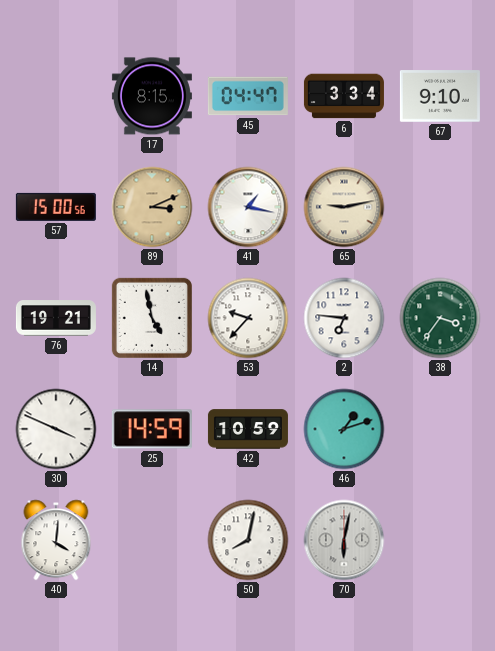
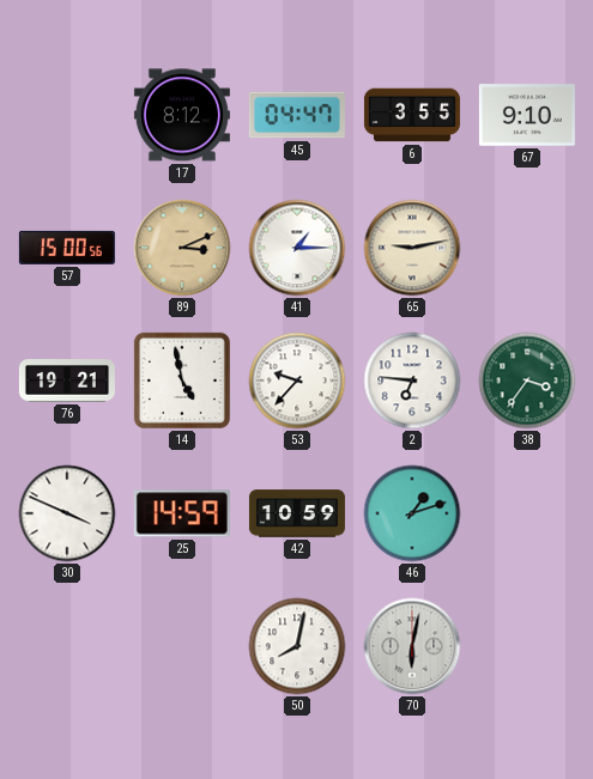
17: 8:15 -> 8:12 (182, 115)
6: 3:34 -> 3:55 (412, 115)
41: 1:17 -> 1:15 (297, 248)
40: 4:01 -> none (56, 540)
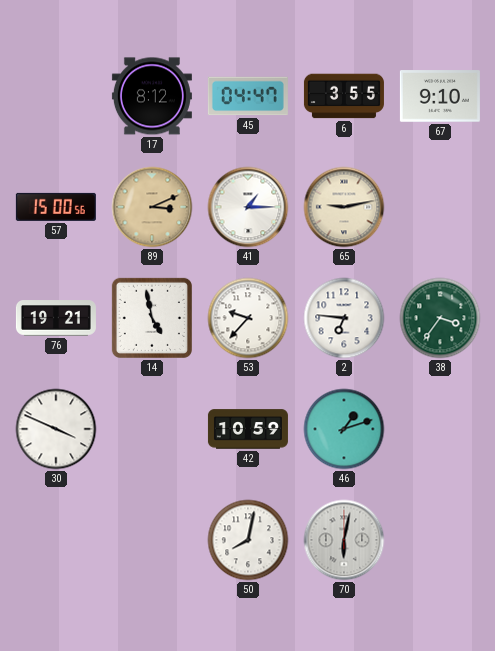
25: 14:59 -> none (182, 513)
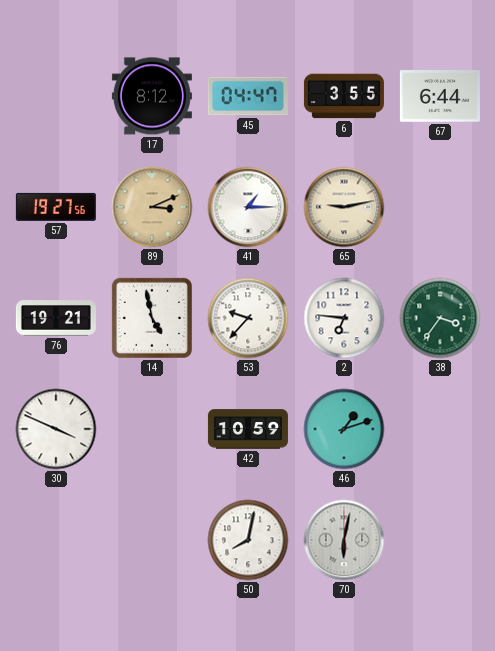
67: 9:10 -> 6:44 (440, 96)
57: 15:00 -> 19:27 (56, 207)
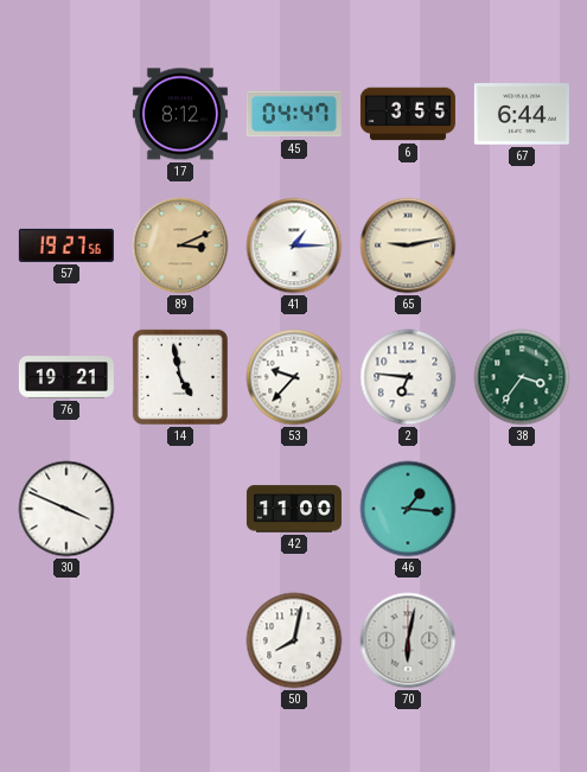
42: 10:59 -> 11:00 (294, 509)
46: 1:12 -> 1:16 (408, 509)
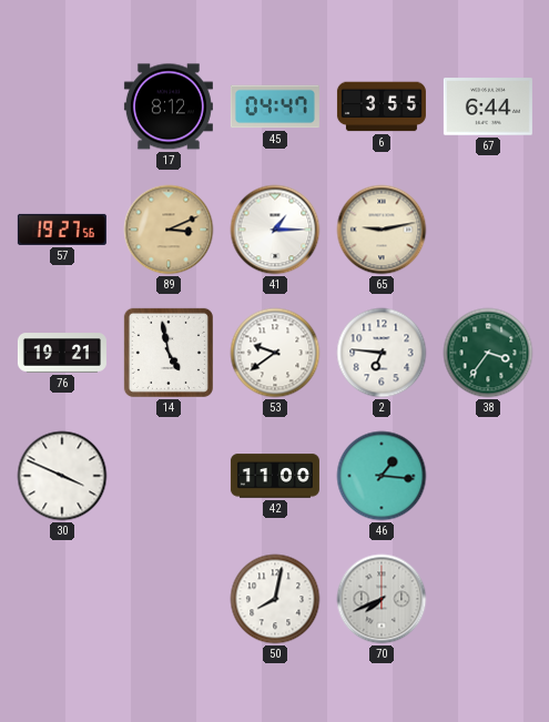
53: 9:37 -> 9:39 (275, 353)
70: 6:02 -> 7:41 (382, 599)
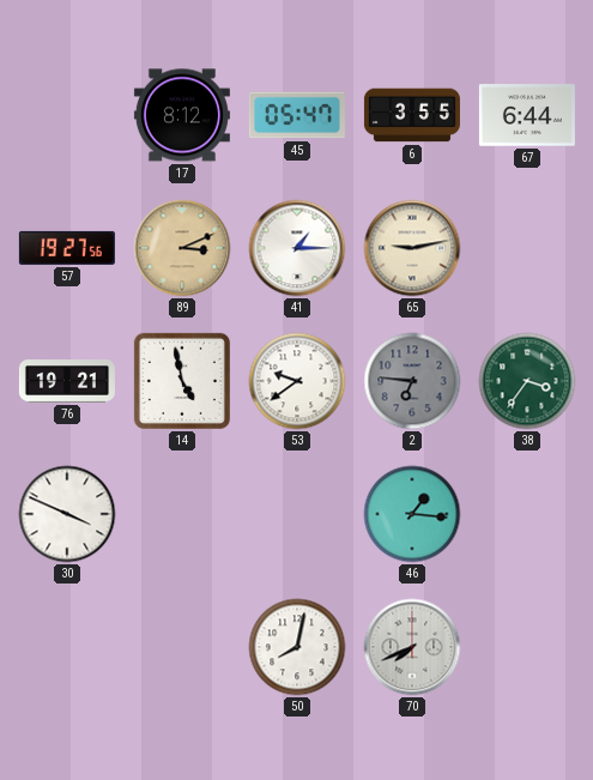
45: 04:47 -> 05:47 (297, 115)
2 dial: white -> grey (412, 381)
42: 11:00 -> none (275, 476)
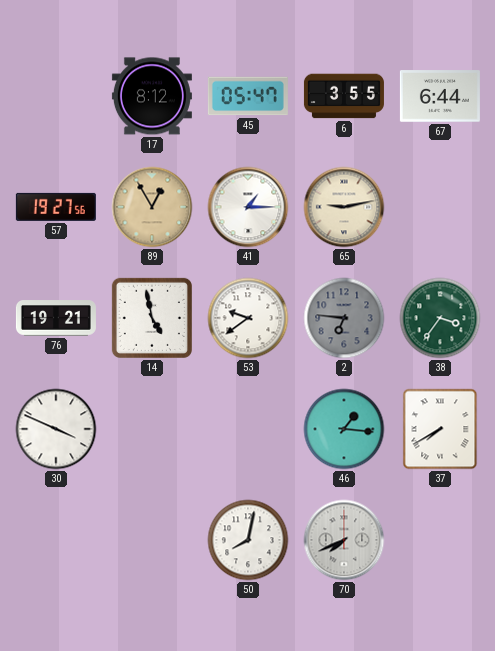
89: 3:11 -> 12:55 (152, 207)
37: none -> 7:40 (440, 429)
